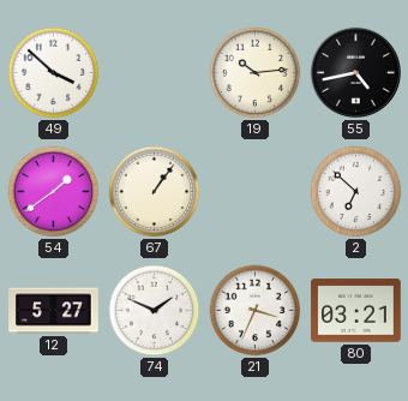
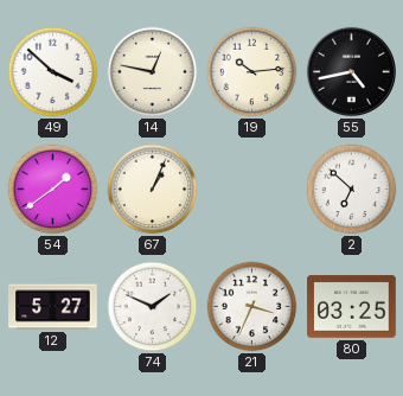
14: none -> 12:47 (153, 72)
67: 1:06 -> 1:04 (153, 190)
80: 03:21 -> 03:25 (352, 307)
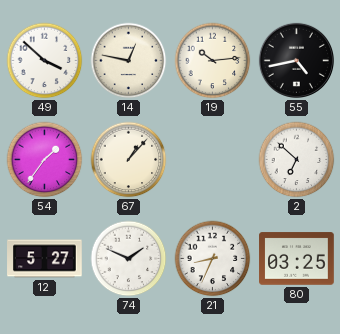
54: 1:39 -> 1:36 (45, 160)
67: 1:04 -> 1:07 (129, 160)
21: 3:34 -> 8:34 (213, 259)
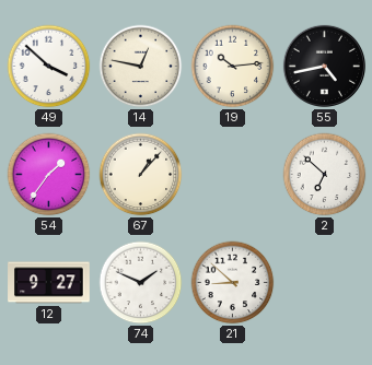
12: 5:27 -> 9:27 (49, 283)
21: 8:34 -> 8:52 (233, 283)
80: 03:25 -> none (297, 259)
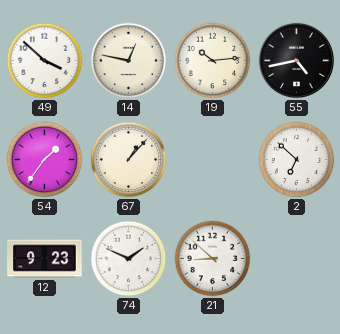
12: 9:27 -> 9:23 (45, 259)
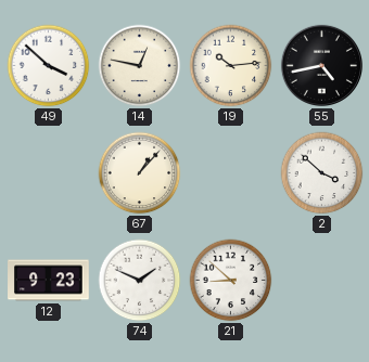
54: 1:36 -> none (45, 160)
2: 6:52 -> 3:52 (322, 173)
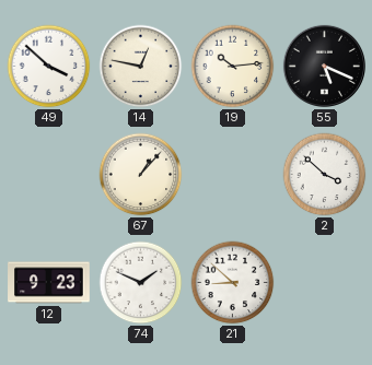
55: 4:43 -> 5:19 (324, 66)
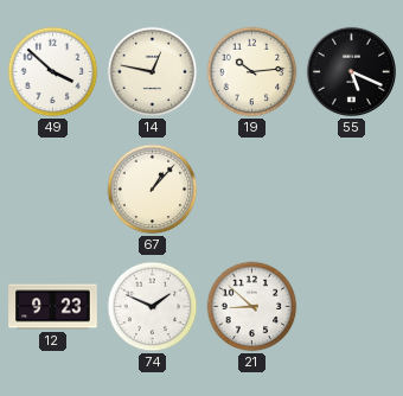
2: 3:52 -> none (325, 175)
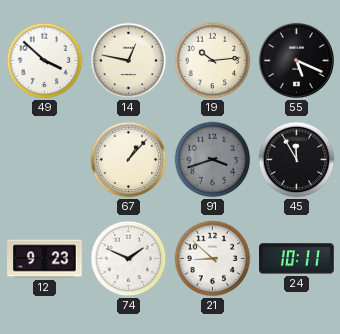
91: none -> 3:42 (213, 160)
45: none -> 11:55 (297, 160)
24: none -> 10:11 (297, 259)
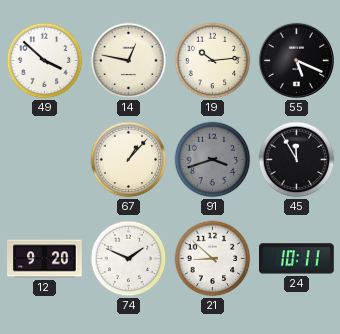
12: 9:23 -> 9:20 (45, 259)
